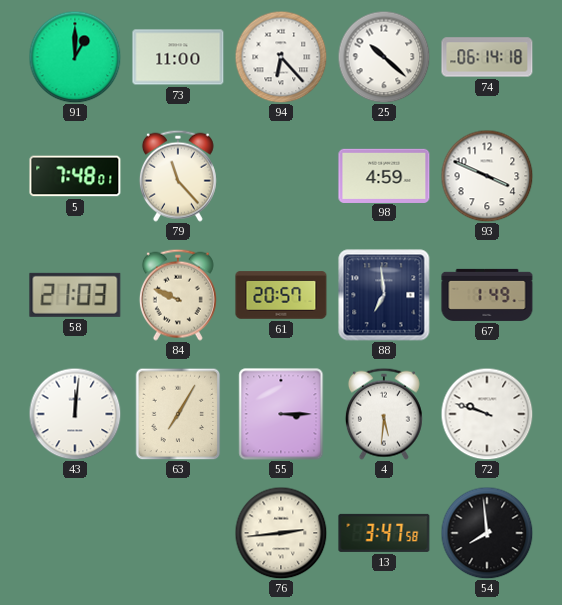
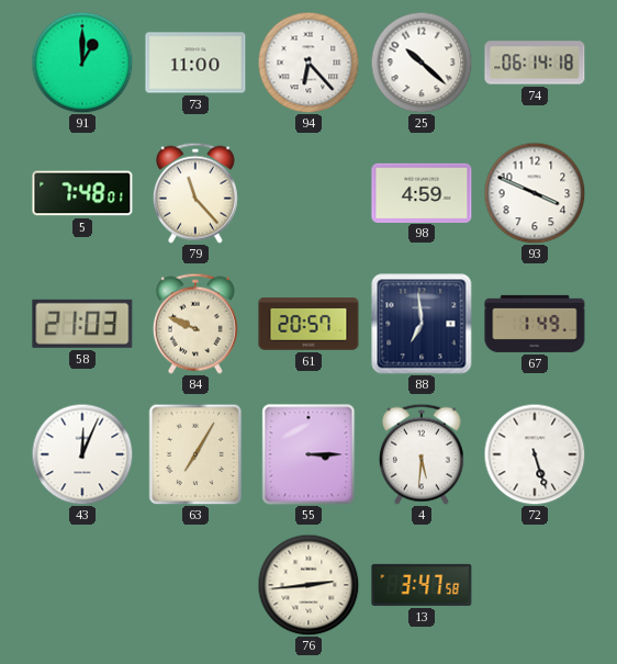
43: 12:01 -> 12:04 (82, 454)
72: 9:48 -> 5:27 (535, 454)
54: 7:59 -> none (487, 533)
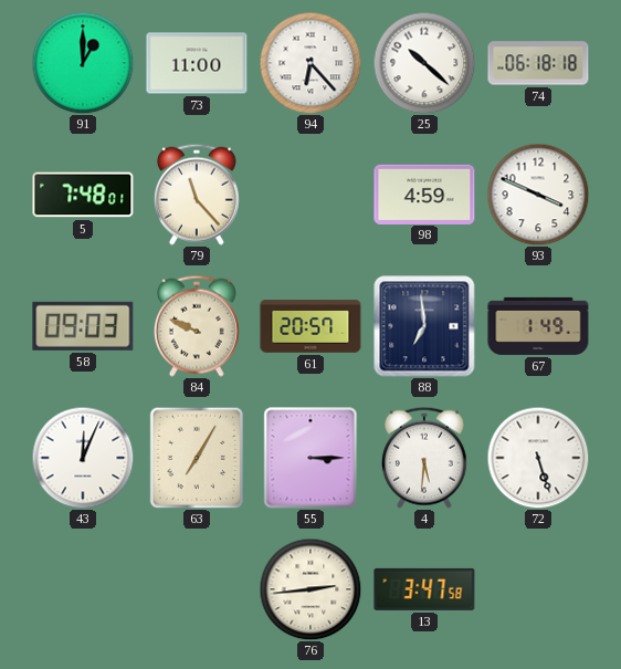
74: 06:14 -> 06:18 (538, 63)
58: 21:03 -> 09:03 (83, 326)
